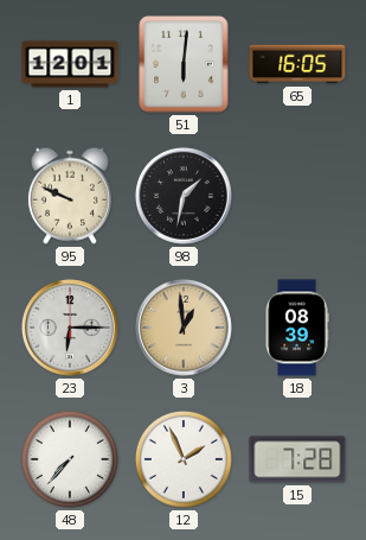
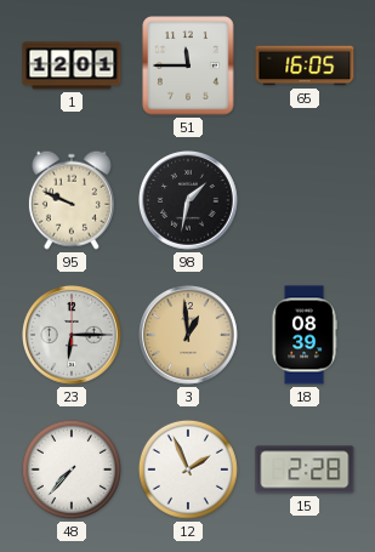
51: 6:01 -> 11:45 (188, 66)
15: 7:28 -> 2:28 (305, 470)
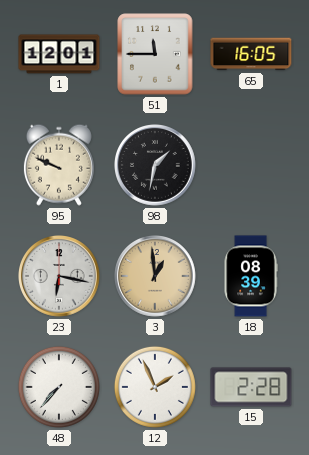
23: 6:15 -> 6:17 (60, 277)
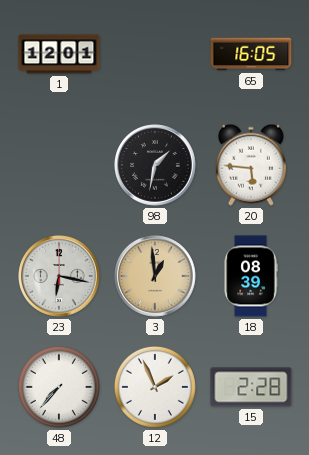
51: 11:45 -> none (155, 54)
95: 9:49 -> none (59, 165)
20: none -> 5:46 (251, 165)
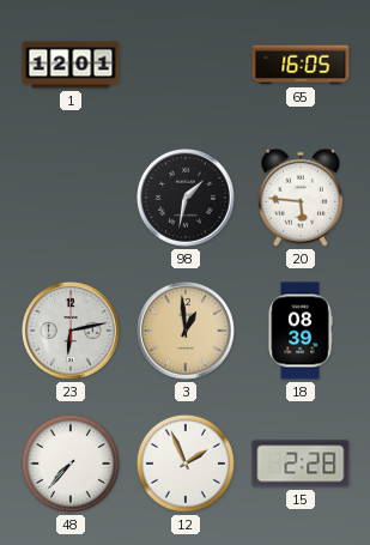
23: 6:17 -> 6:13 (72, 332)
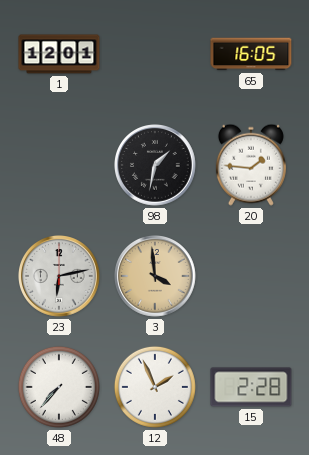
20: 5:46 -> 1:46 (251, 165)
3: 12:59 -> 3:59 (156, 277)
18: 08:39 -> none (301, 331)
